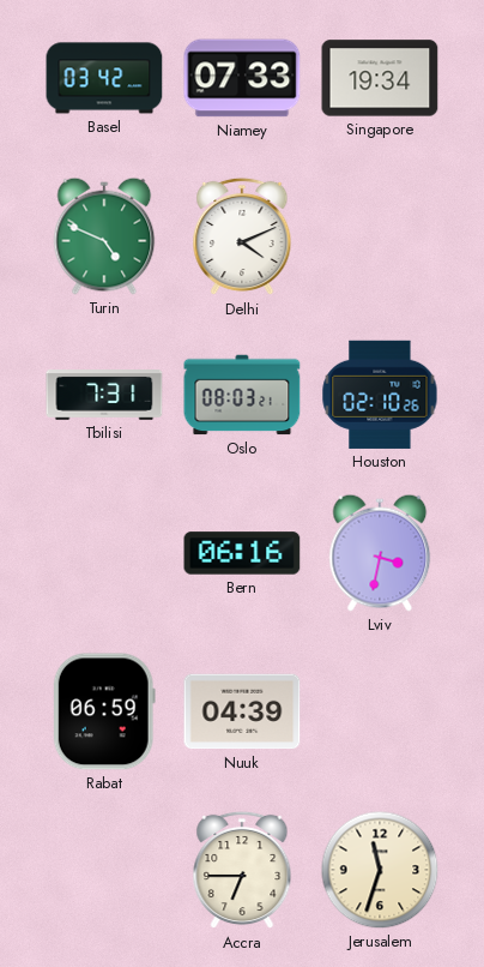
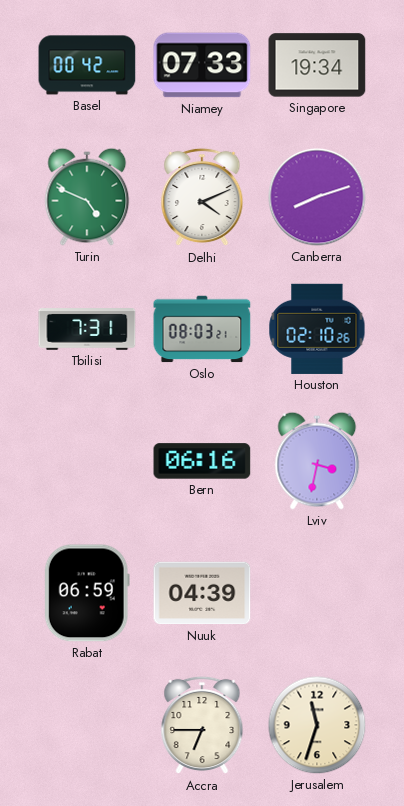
Basel: 03:42 -> 00:42 (87, 65)
Canberra: none -> 8:12 (317, 197)
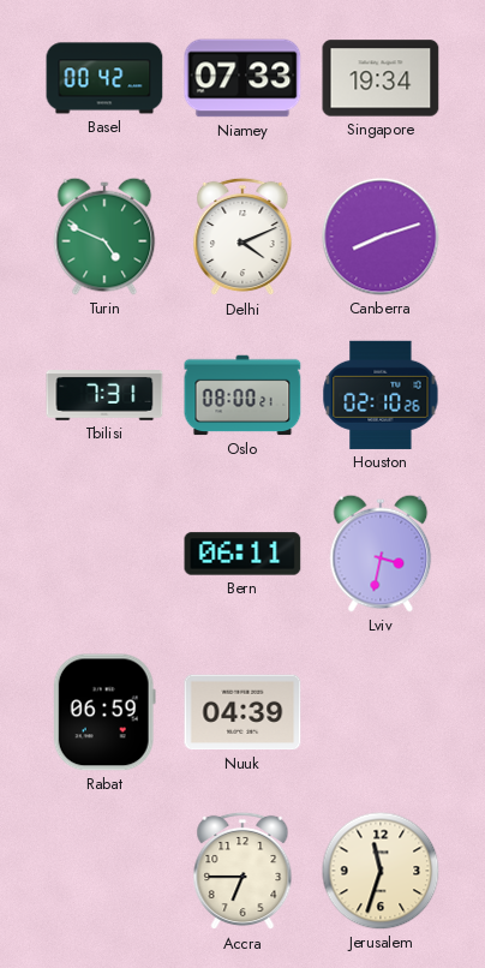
Oslo: 08:03 -> 08:00 (242, 395)
Bern: 06:16 -> 06:11 (242, 554)
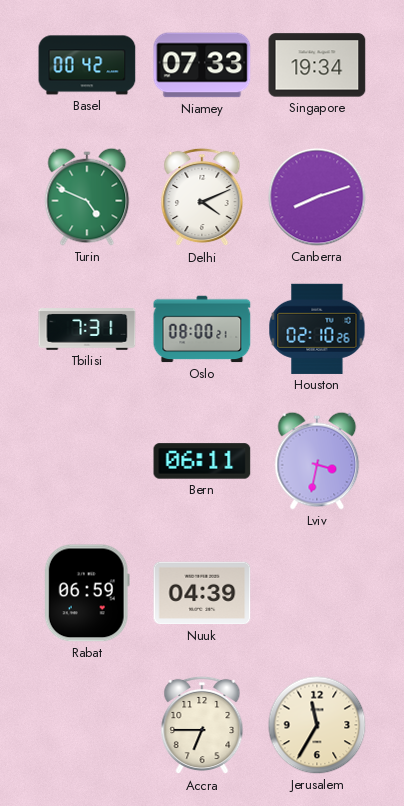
Jerusalem: 11:33 -> 11:35 (317, 725)
